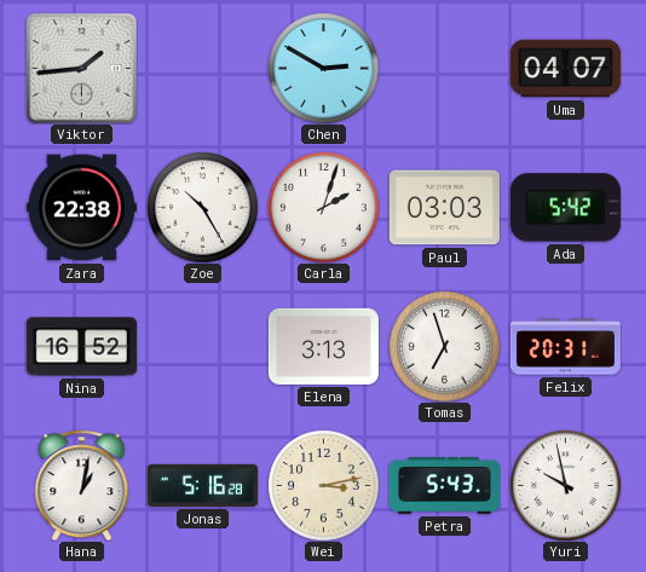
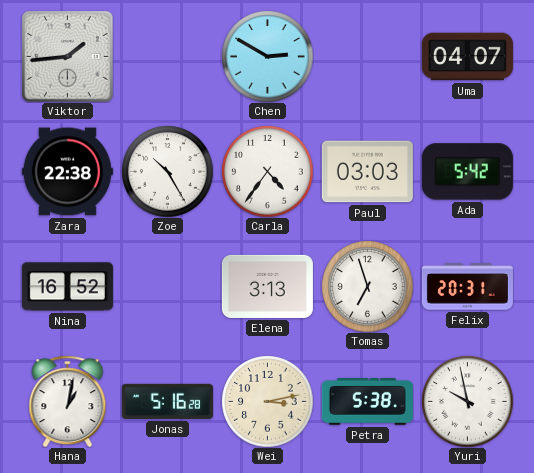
Carla: 2:03 -> 4:36 (267, 171)
Petra: 5:43 -> 5:38 (367, 401)
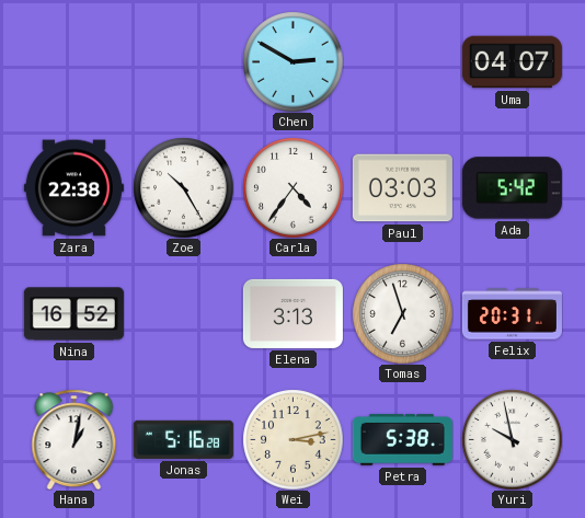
Viktor: 1:44 -> none (67, 56)
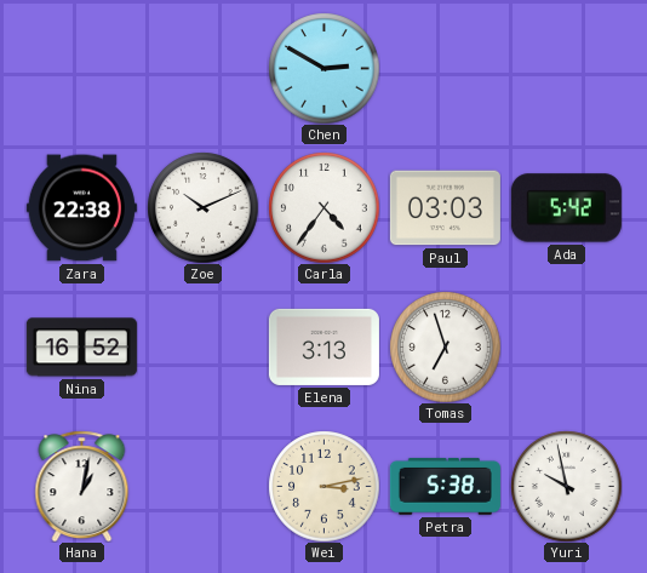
Uma: 04:07 -> none (512, 62)
Zoe: 10:25 -> 10:11 (202, 207)
Felix: 20:31 -> none (512, 314)
Jonas: 5:16 -> none (183, 439)
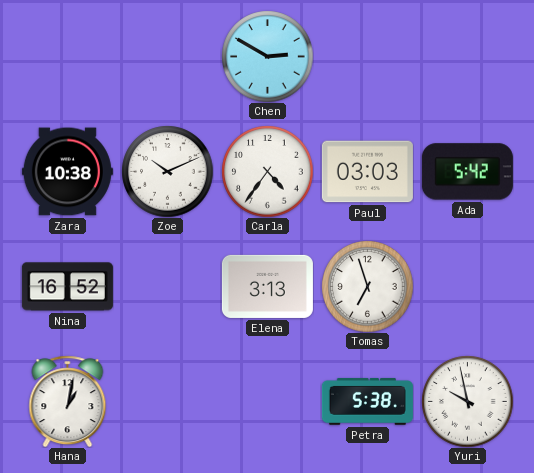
Zara: 22:38 -> 10:38 (67, 172)
Wei: 3:13 -> none (323, 486)
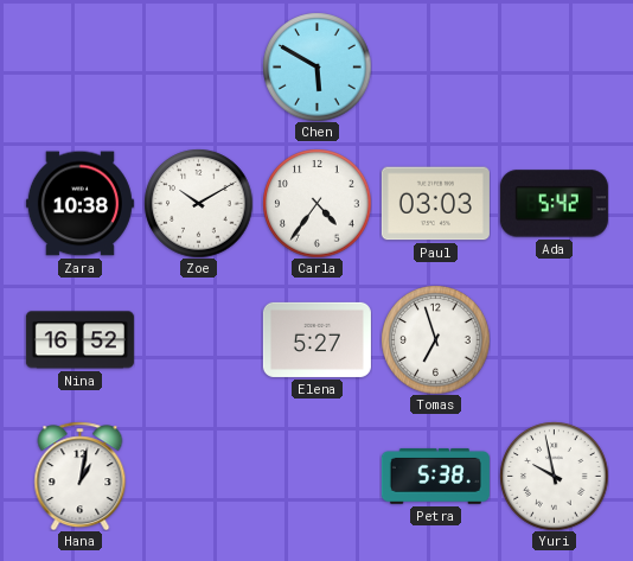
Chen: 2:50 -> 5:50 (316, 66)
Zoe: 10:11 -> 10:10 (198, 203)
Elena: 3:13 -> 5:27 (316, 339)
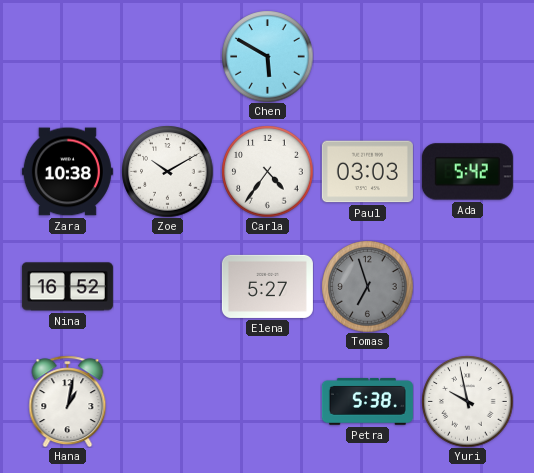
Tomas dial: white -> grey (367, 286)
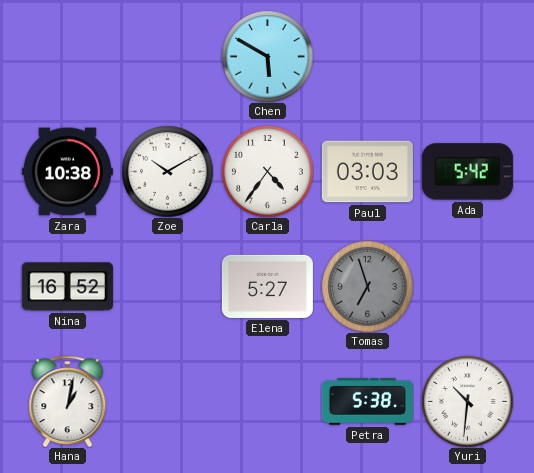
Yuri: 9:58 -> 10:31 (467, 401)
